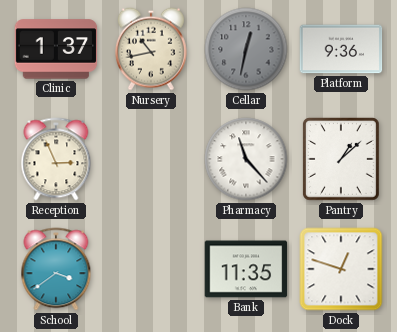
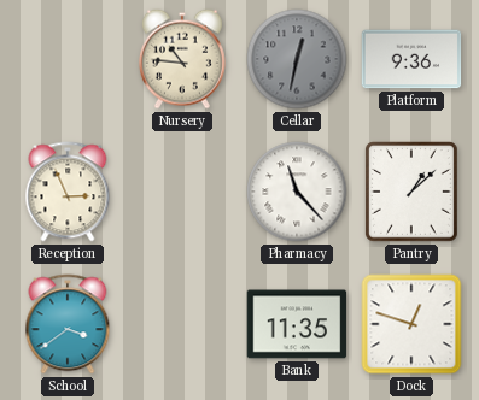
Clinic: 1:37 -> none (56, 49)
Nursery: 10:43 -> 10:46 (182, 59)
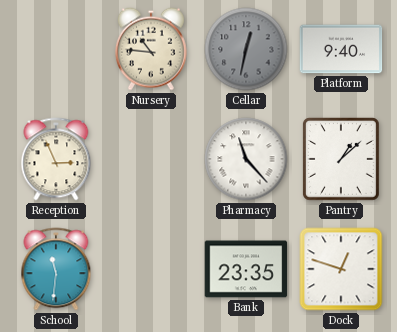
Platform: 9:36 -> 9:40 (341, 49)
School: 3:39 -> 11:31 (56, 269)
Bank: 11:35 -> 23:35 (246, 269)
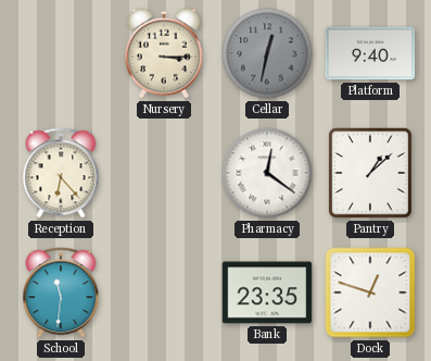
Nursery: 10:46 -> 3:15 (164, 53)
Reception: 2:56 -> 6:23 (61, 173)
Pharmacy: 11:23 -> 12:21 (267, 173)
